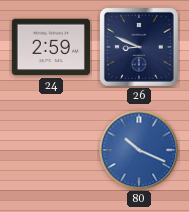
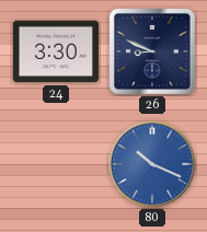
24: 2:59 -> 3:30 (56, 51)
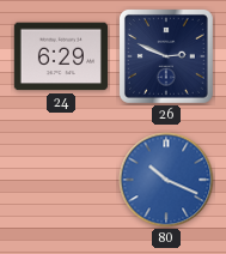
24: 3:30 -> 6:29 (61, 56)
26: 8:49 -> 2:49 (166, 56)
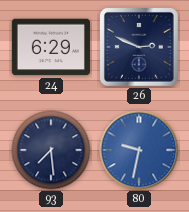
93: none -> 7:29 (51, 150)
80: 10:19 -> 9:32 (139, 150)
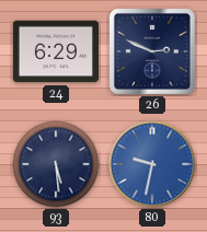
93: 7:29 -> 5:29 (56, 164)
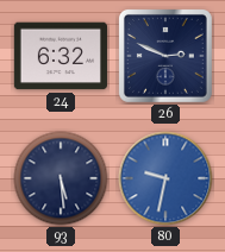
24: 6:29 -> 6:32 (61, 56)
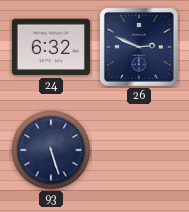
93: 5:29 -> 5:27 (51, 150)
80: 9:32 -> none (165, 178)
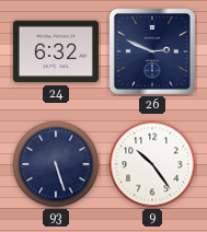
9: none -> 10:24 (152, 164)
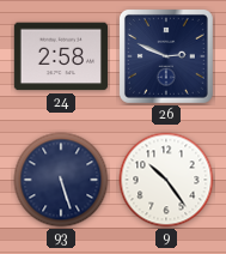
24: 6:32 -> 2:58 (61, 56)
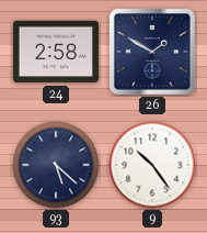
26: 2:49 -> 1:50 (152, 52)
93: 5:27 -> 5:22 (56, 165)
